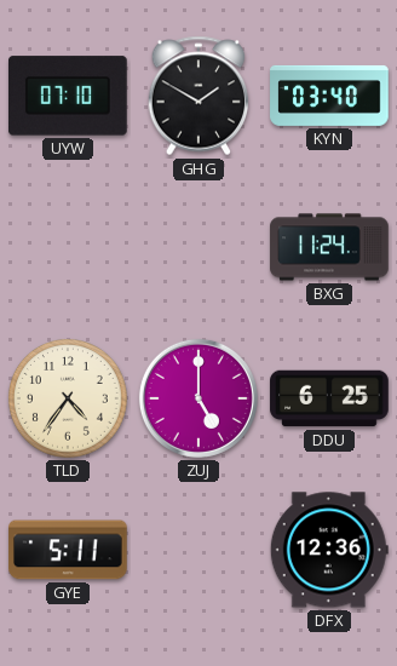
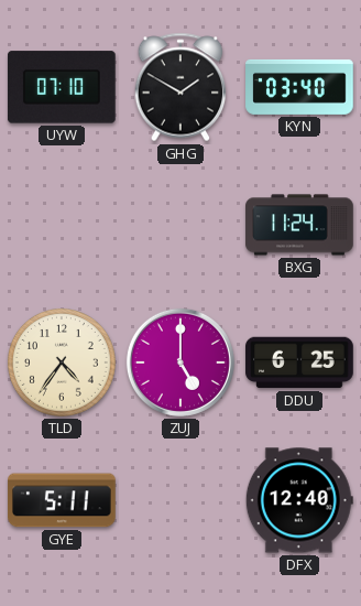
DFX: 12:36 -> 12:40 (299, 500)
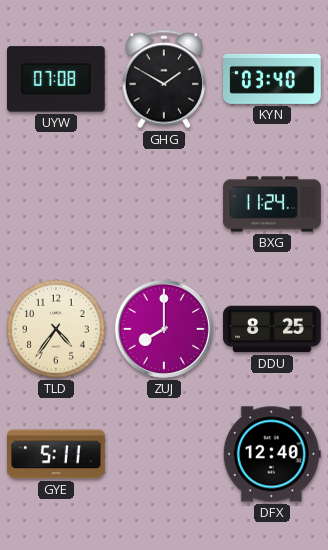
UYW: 07:10 -> 07:08 (57, 79)
ZUJ: 5:00 -> 8:00 (164, 329)
DDU: 6:25 -> 8:25 (272, 329)
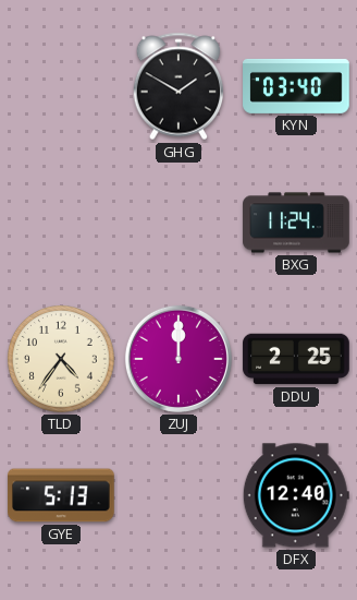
UYW: 07:08 -> none (57, 79)
ZUJ: 8:00 -> 12:00 (178, 359)
DDU: 8:25 -> 2:25 (296, 359)
GYE: 5:11 -> 5:13 (61, 495)
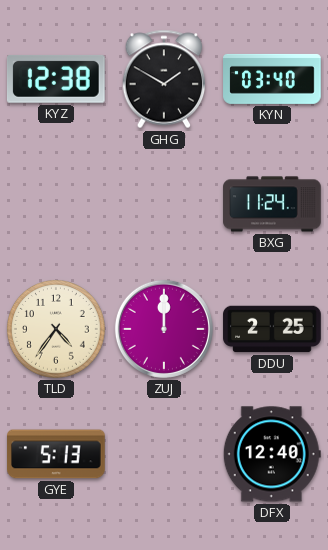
KYZ: none -> 12:38 (56, 79)
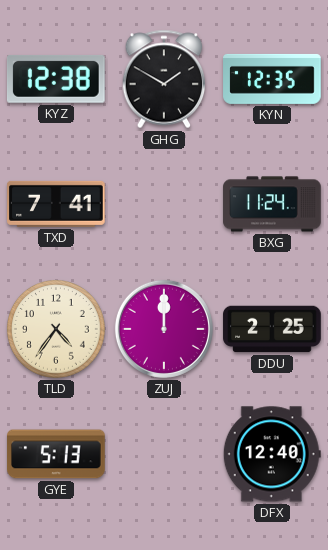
KYN: 03:40 -> 12:35 (272, 79)
TXD: none -> 7:41 (56, 204)
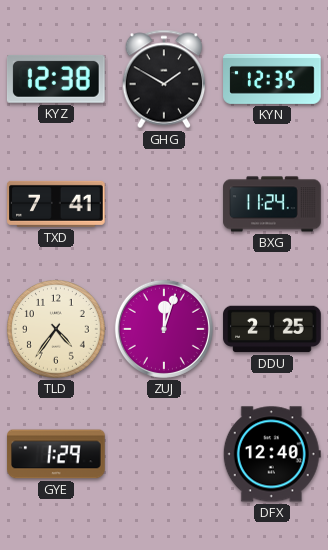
ZUJ: 12:00 -> 12:03 (164, 329)
GYE: 5:13 -> 1:29 (56, 454)
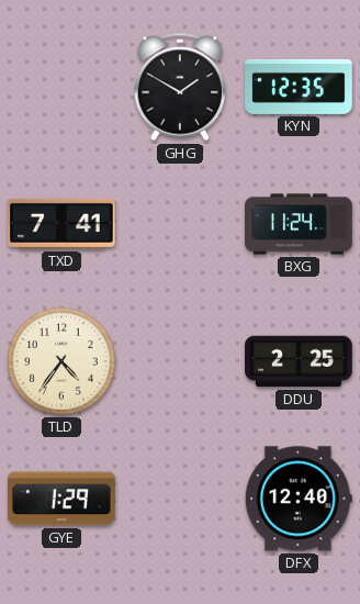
KYZ: 12:38 -> none (56, 79)
ZUJ: 12:03 -> none (164, 329)
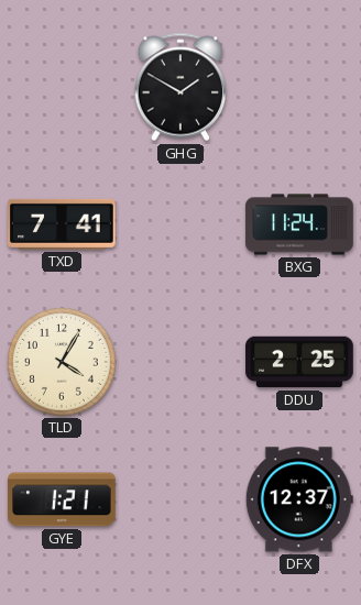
KYN: 12:35 -> none (299, 87)
TLD: 4:36 -> 4:05 (62, 362)
GYE: 1:29 -> 1:21 (62, 499)
DFX: 12:40 -> 12:37 (299, 499)
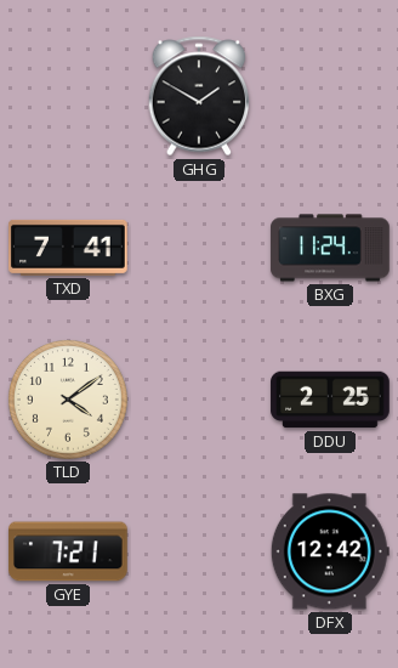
TLD: 4:05 -> 4:09 (68, 400)
GYE: 1:21 -> 7:21 (68, 551)
DFX: 12:37 -> 12:42 (330, 551)
